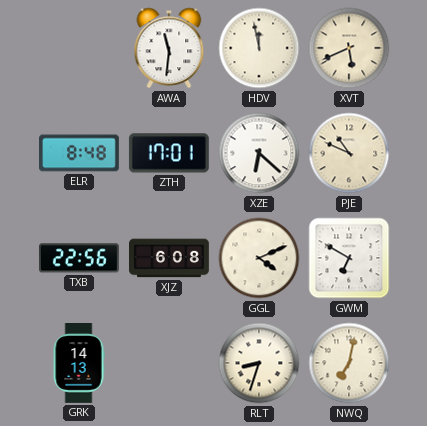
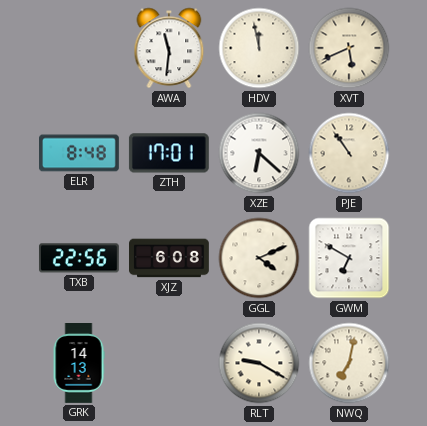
PJE: 10:49 -> 10:54 (349, 153)
RLT: 8:33 -> 9:20 (259, 363)
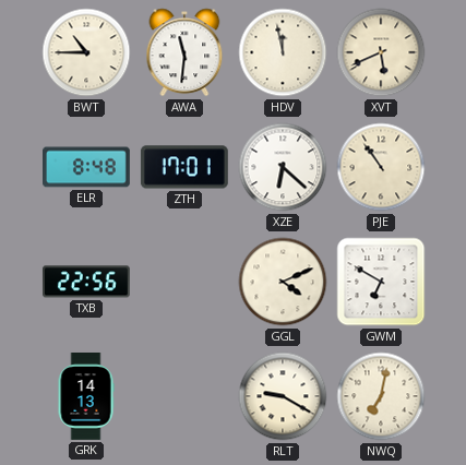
BWT: none -> 10:45 (86, 52)
XJZ: 6:08 -> none (170, 258)
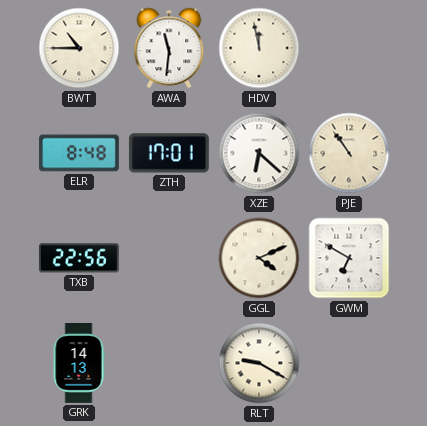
XVT: 5:41 -> none (381, 52)
NWQ: 7:02 -> none (381, 396)
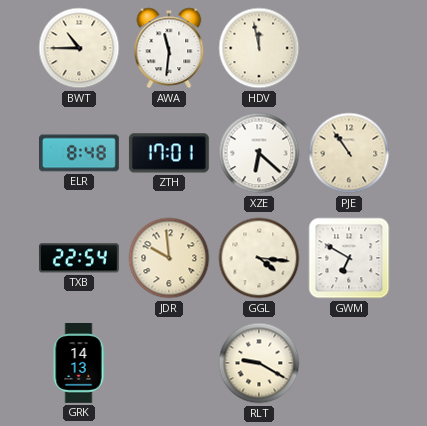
TXB: 22:56 -> 22:54 (79, 258)
JDR: none -> 9:59 (169, 258)
GGL: 4:11 -> 4:16 (259, 258)
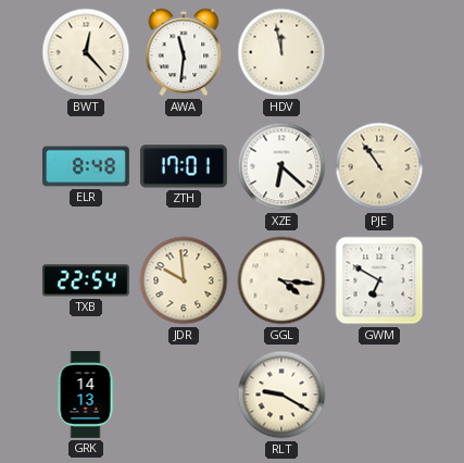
BWT: 10:45 -> 12:23 (86, 52)
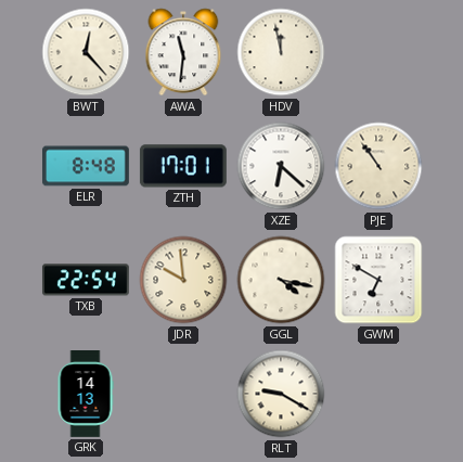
GGL: 4:16 -> 4:17 (281, 280)
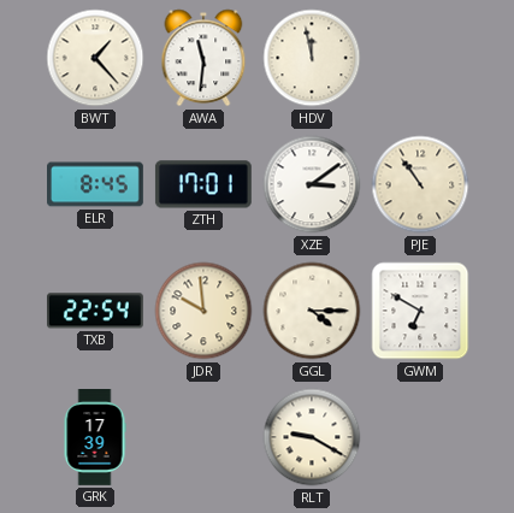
BWT: 12:23 -> 1:23 (95, 58)
ELR: 8:48 -> 8:45 (96, 184)
XZE: 6:22 -> 3:09 (312, 184)
GGL: 4:17 -> 4:15 (312, 311)
GRK: 14:13 -> 17:39 (95, 438)
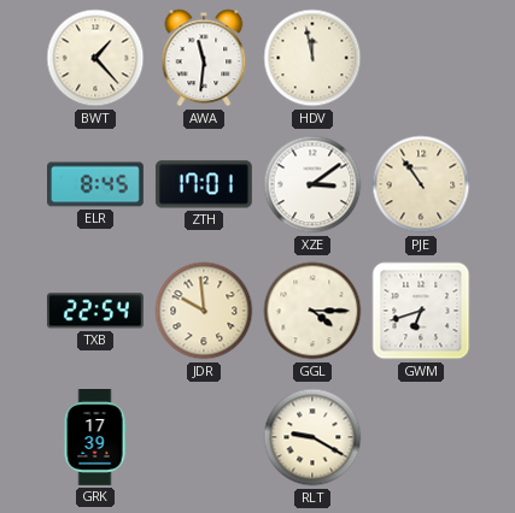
GWM: 6:50 -> 6:42 (421, 311)
